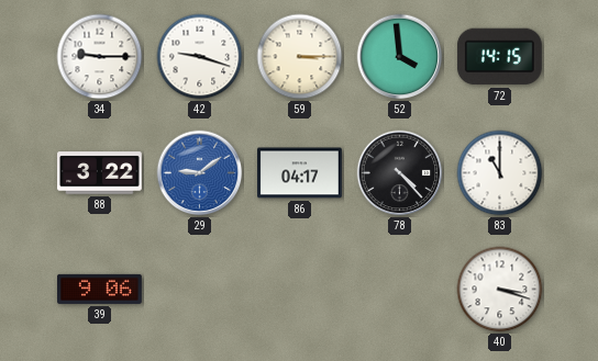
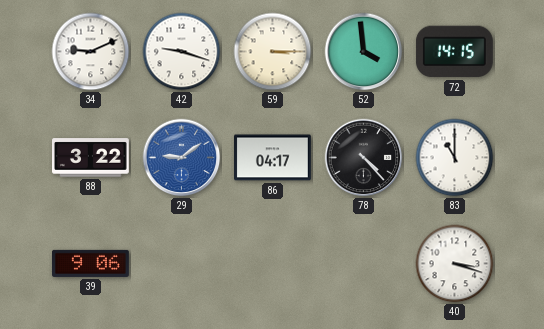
34: 9:15 -> 9:11 (91, 52)
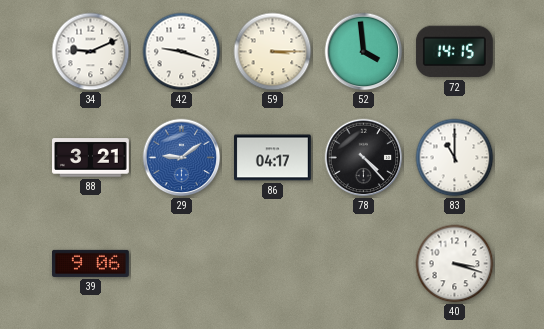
88: 3:22 -> 3:21 (91, 158)
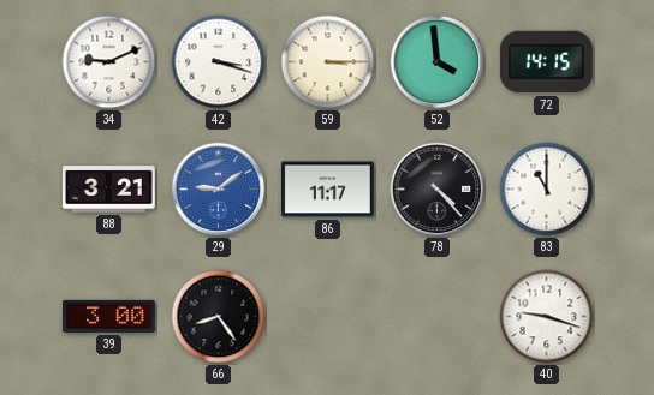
42: 9:18 -> 3:18 (219, 62)
86: 04:17 -> 11:17 (328, 190)
39: 9:06 -> 3:00 (109, 316)
66: none -> 8:24 (219, 317)
40: 3:18 -> 9:18 (547, 317)
